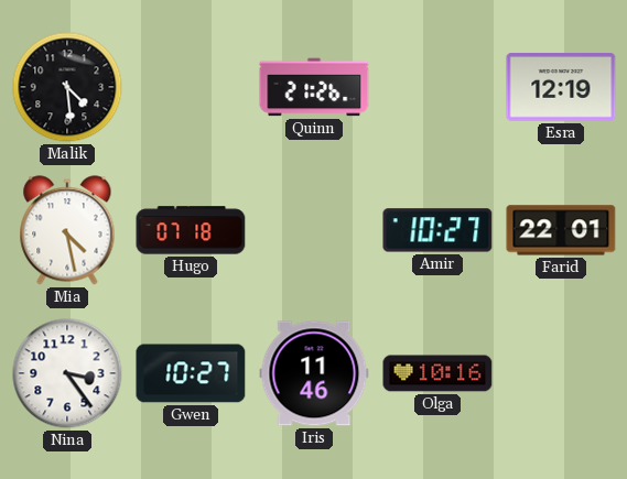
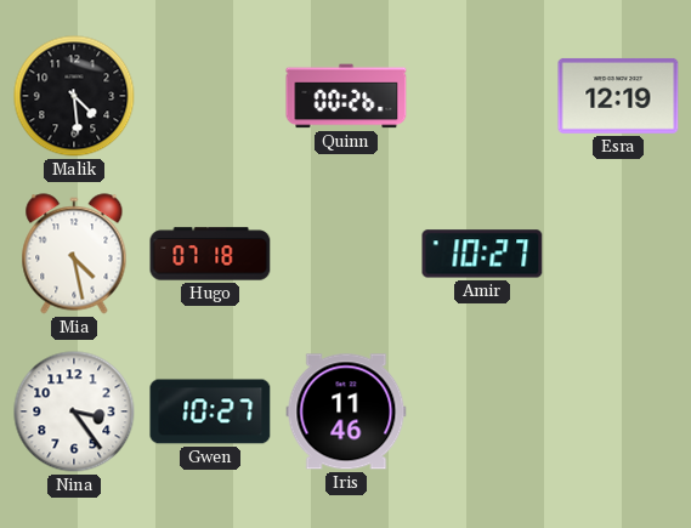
Quinn: 21:26 -> 00:26 (346, 96)
Farid: 22:01 -> none (561, 230)
Olga: 10:16 -> none (437, 373)
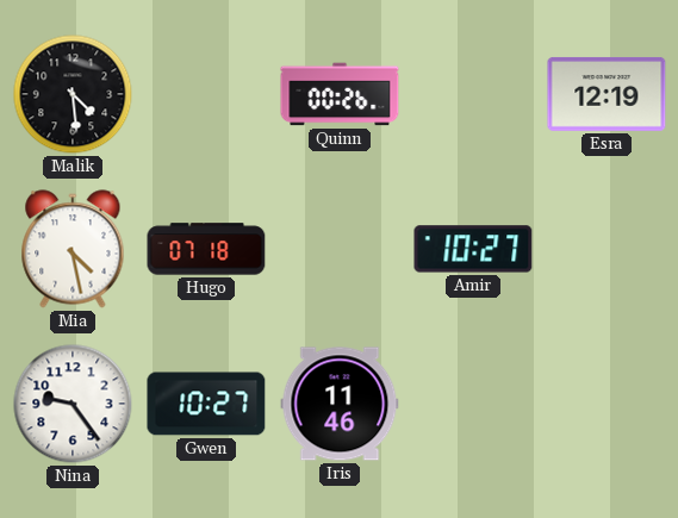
Nina: 3:24 -> 9:24 (73, 404)
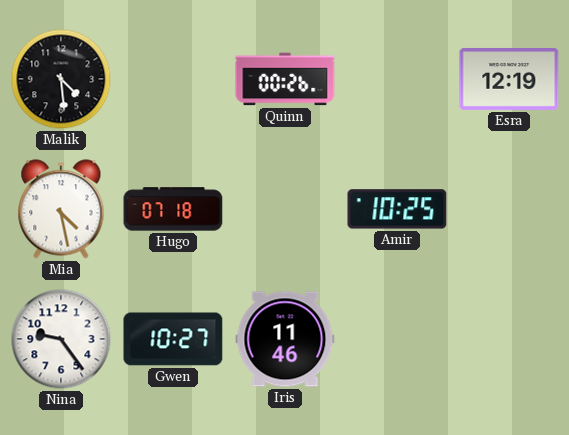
Amir: 10:27 -> 10:25 (397, 209)
